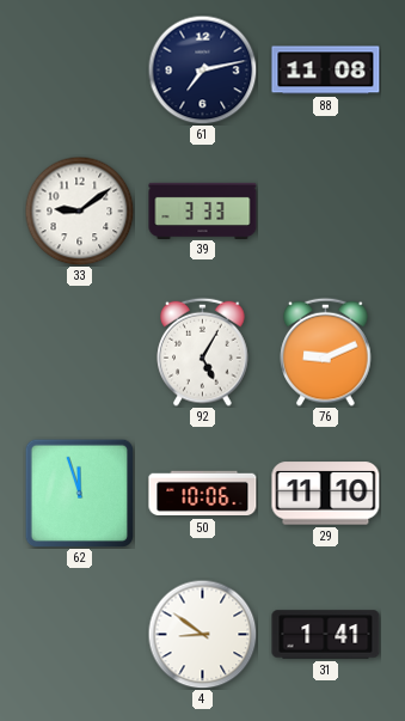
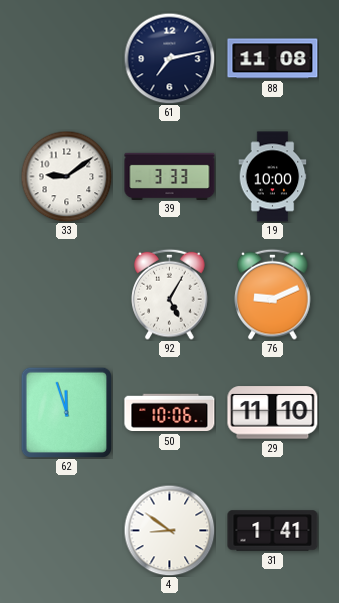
19: none -> 10:00 (273, 177)
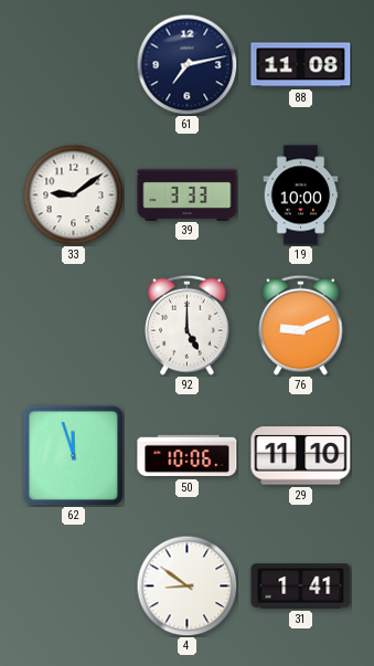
92: 5:05 -> 5:00 (188, 325)
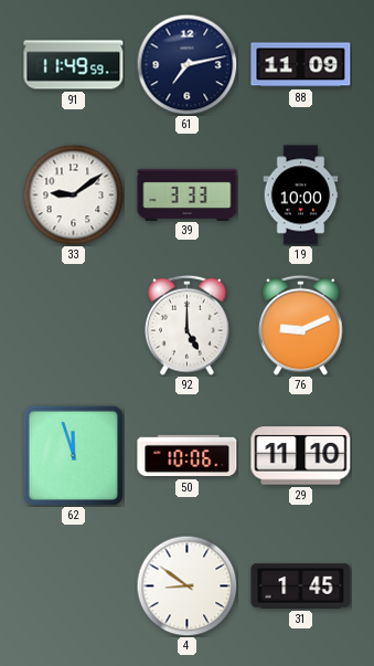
91: none -> 11:49 (74, 65)
88: 11:08 -> 11:09 (301, 65)
31: 1:41 -> 1:45 (301, 586)
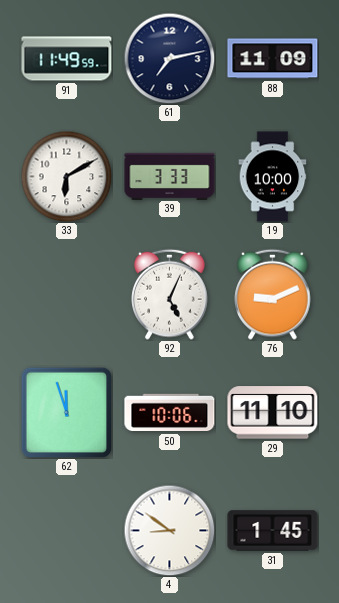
33: 9:09 -> 6:10 (66, 176)
92: 5:00 -> 5:04 (170, 294)
